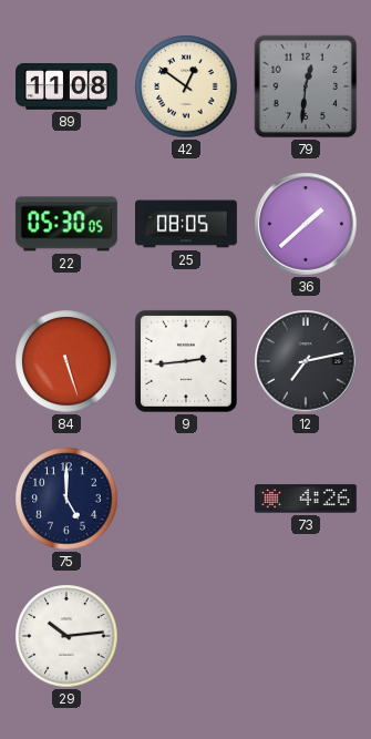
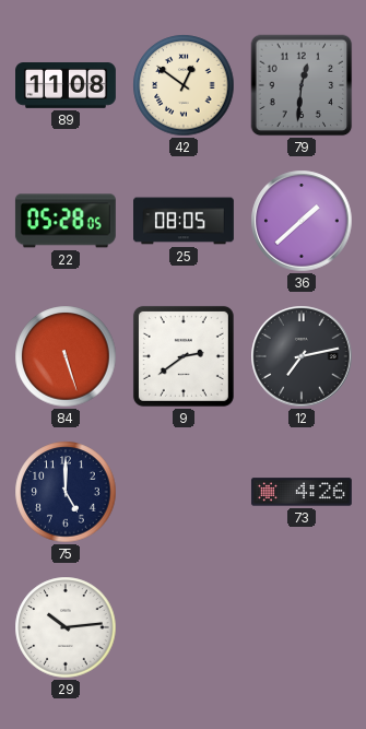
22: 05:30 -> 05:28 (66, 221)
9: 2:44 -> 2:39 (184, 356)
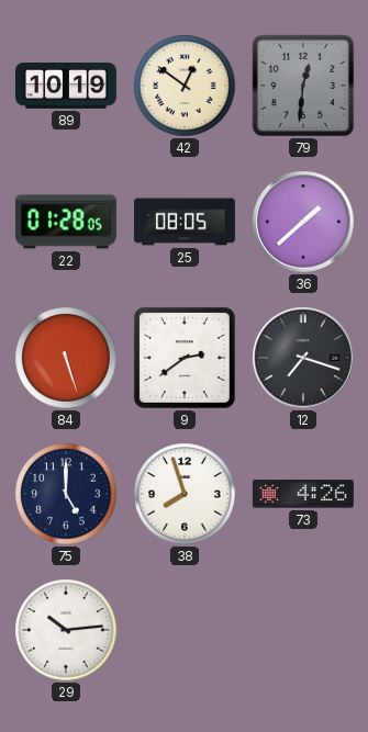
89: 11:08 -> 10:19 (67, 87)
22: 05:28 -> 01:28 (66, 222)
12: 7:13 -> 7:18 (303, 358)
38: none -> 7:57 (185, 494)
